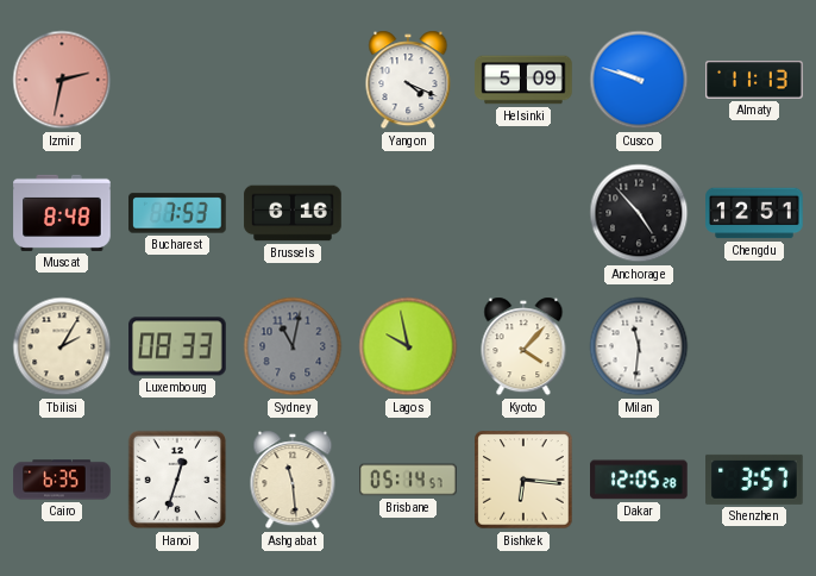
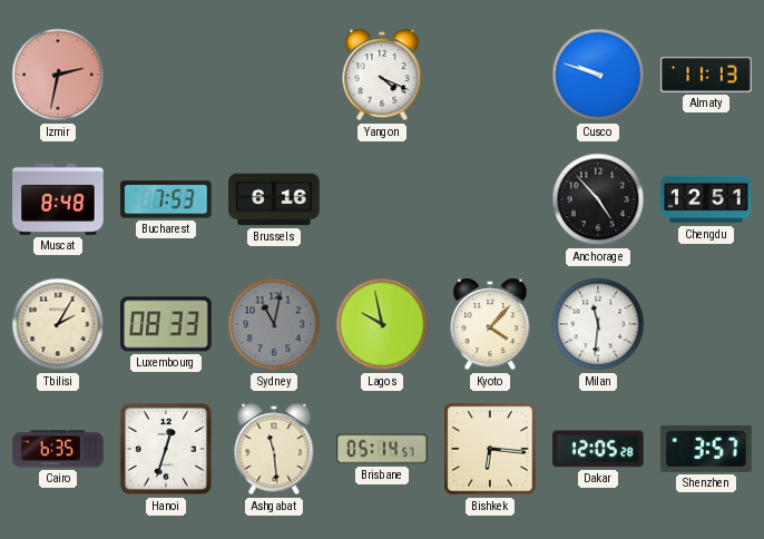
Helsinki: 5:09 -> none (523, 80)
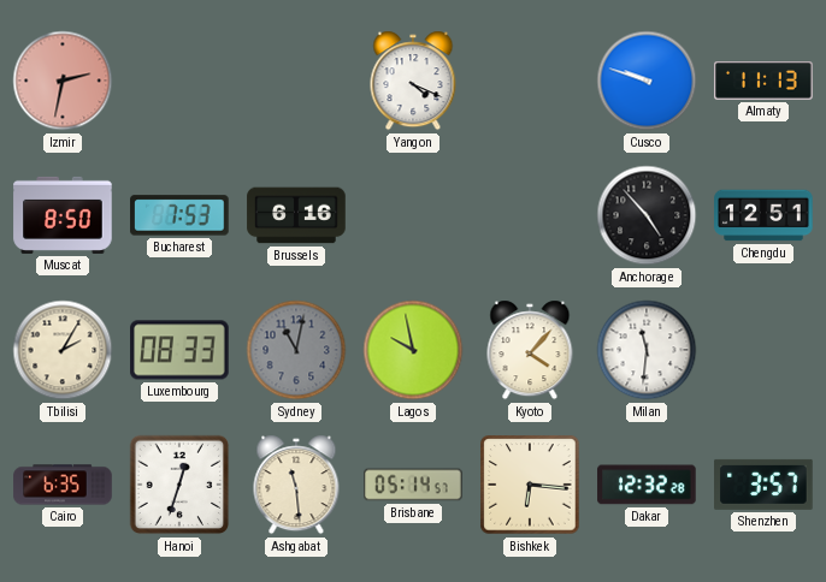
Muscat: 8:48 -> 8:50 (63, 215)
Dakar: 12:05 -> 12:32 (647, 485)
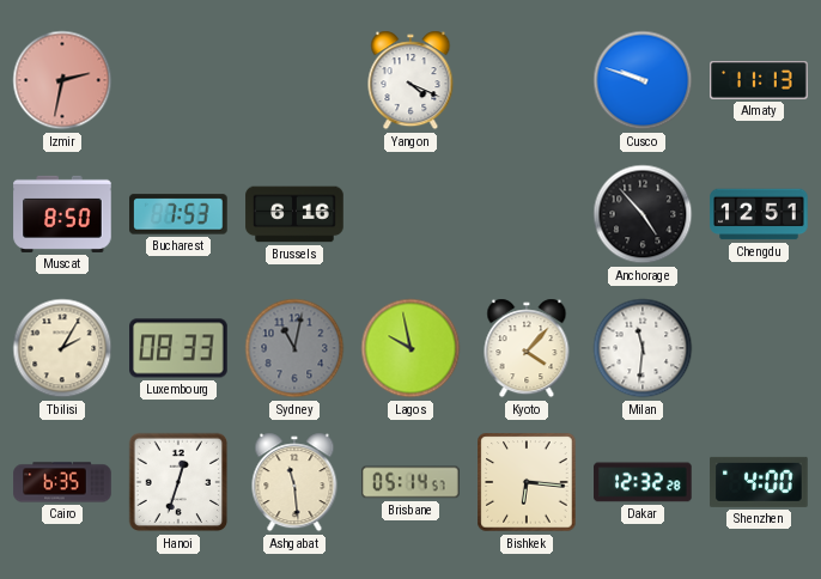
Shenzhen: 3:57 -> 4:00 (759, 482)
